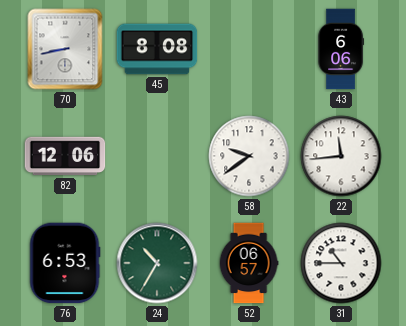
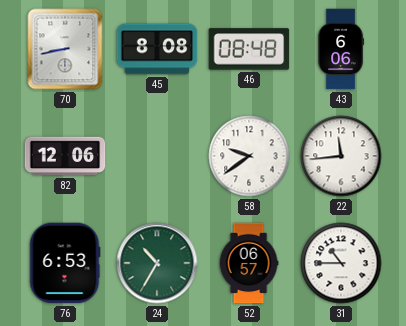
46: none -> 08:48 (249, 49)
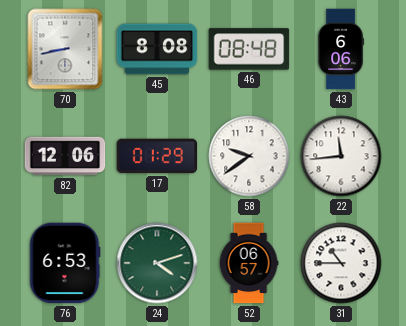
17: none -> 01:29 (157, 156)
24: 10:35 -> 4:12 (157, 263)
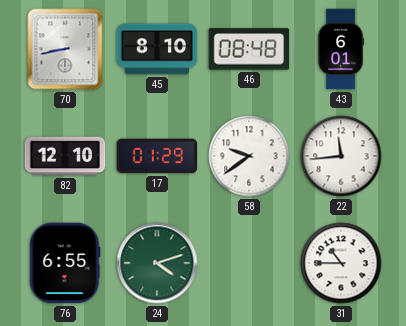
45: 8:08 -> 8:10 (157, 49)
43: 6:06 -> 6:01 (341, 49)
82: 12:06 -> 12:10 (65, 156)
76: 6:53 -> 6:55 (65, 263)
52: 06:57 -> none (249, 263)
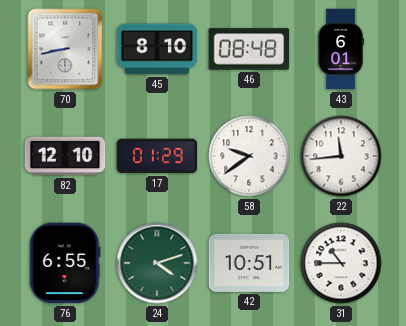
42: none -> 10:51 (249, 263)
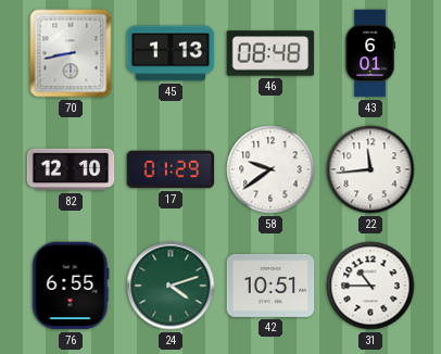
45: 8:10 -> 1:13 (171, 53)
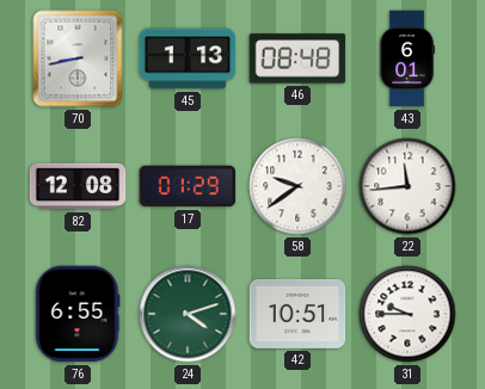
82: 12:10 -> 12:08 (78, 186)
31: 10:45 -> 9:45 (407, 314)
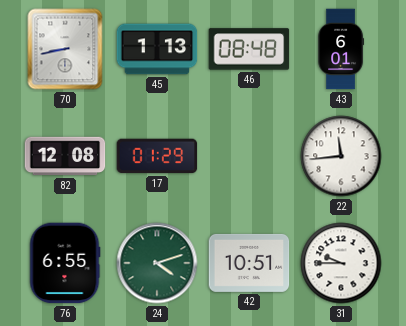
58: 9:39 -> none (297, 186)
